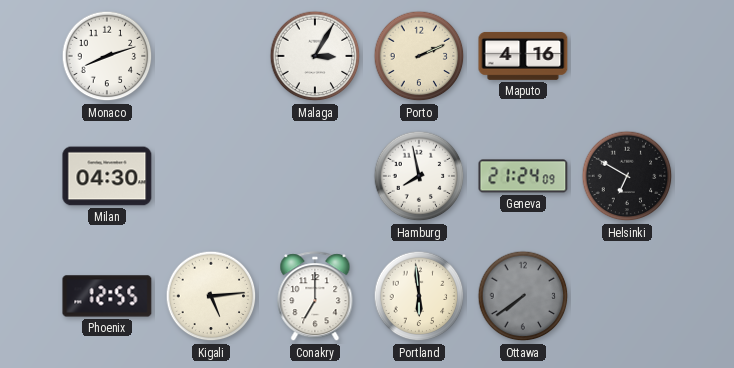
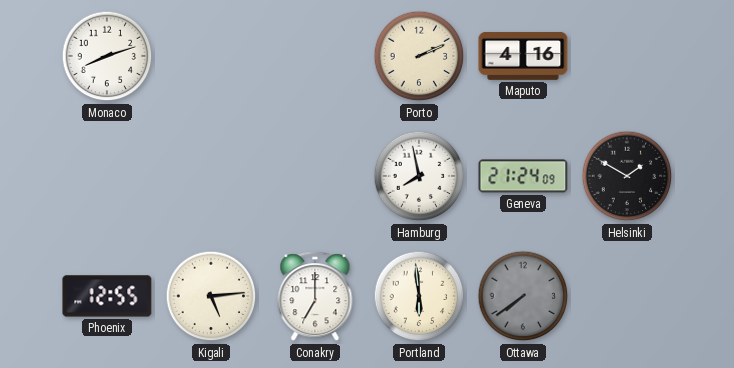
Malaga: 3:05 -> none (315, 56)
Milan: 04:30 -> none (107, 176)
Helsinki: 6:50 -> 1:50 (627, 176)
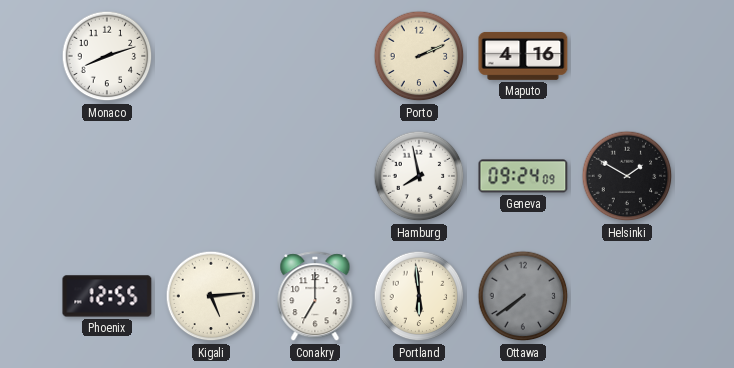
Geneva: 21:24 -> 09:24 (523, 176)
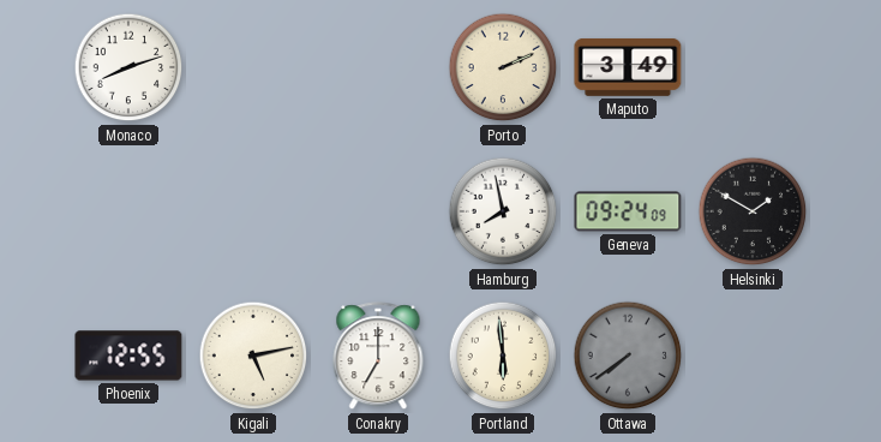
Maputo: 4:16 -> 3:49 (628, 67)
Kigali: 5:14 -> 5:13 (253, 356)
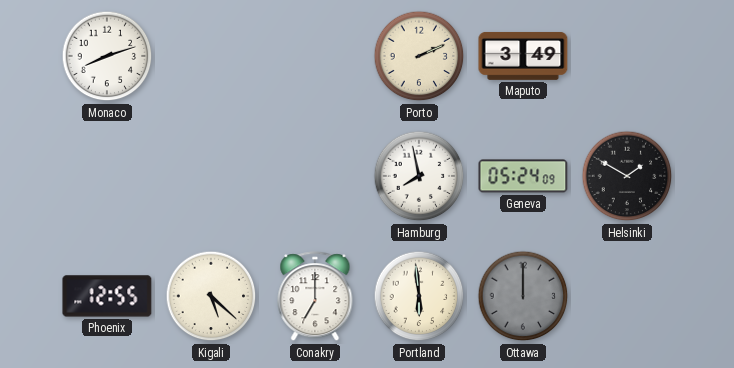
Geneva: 09:24 -> 05:24 (523, 176)
Kigali: 5:13 -> 5:22 (211, 296)
Ottawa: 7:39 -> 12:00 (523, 296)
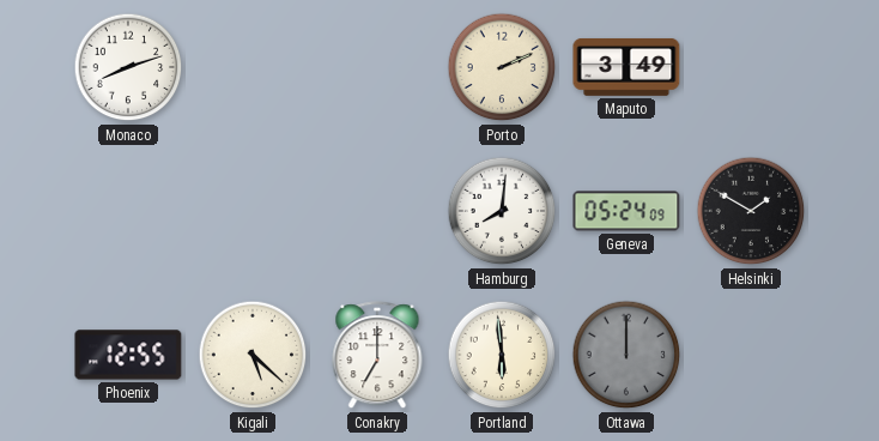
Hamburg: 7:58 -> 8:01 (502, 211)
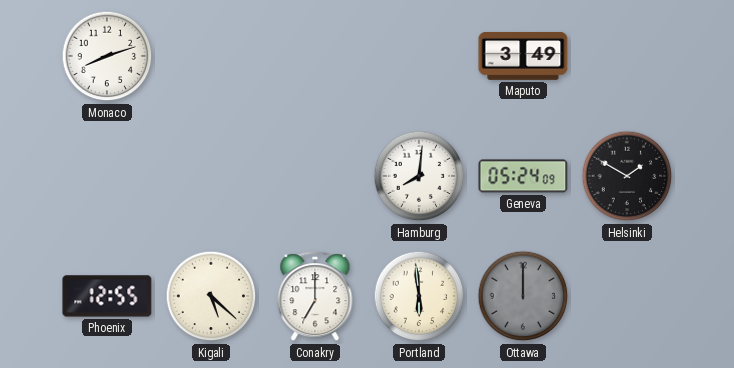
Porto: 2:11 -> none (502, 67)
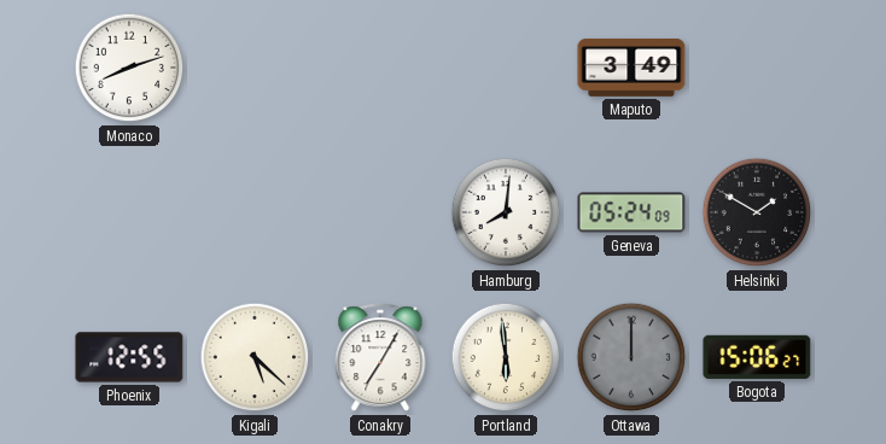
Conakry: 7:00 -> 7:05 (380, 358)
Bogota: none -> 15:06 (757, 357)
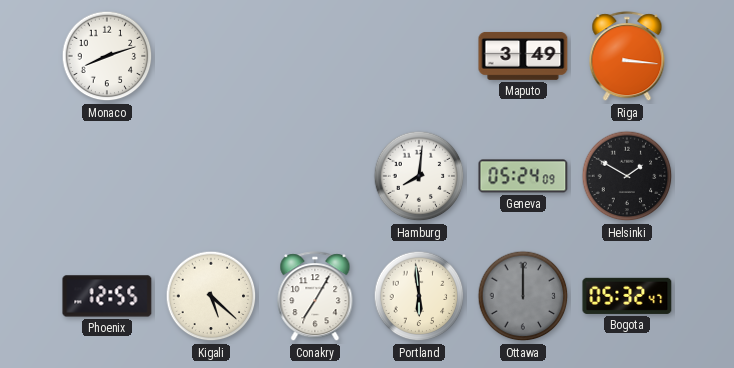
Riga: none -> 3:16 (627, 57)
Bogota: 15:06 -> 05:32 (627, 296)
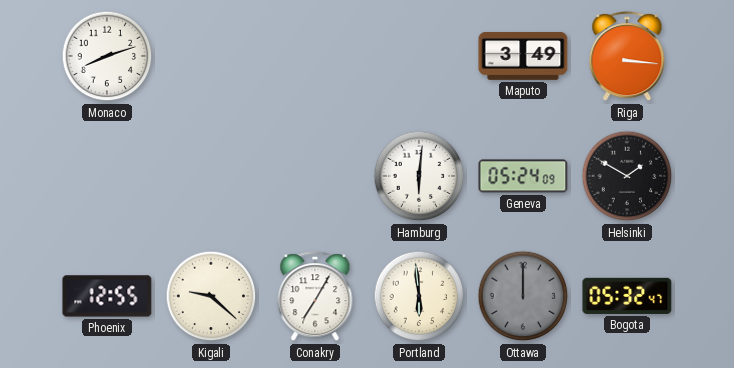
Hamburg: 8:01 -> 6:01 (419, 176)
Kigali: 5:22 -> 9:22 (211, 296)
